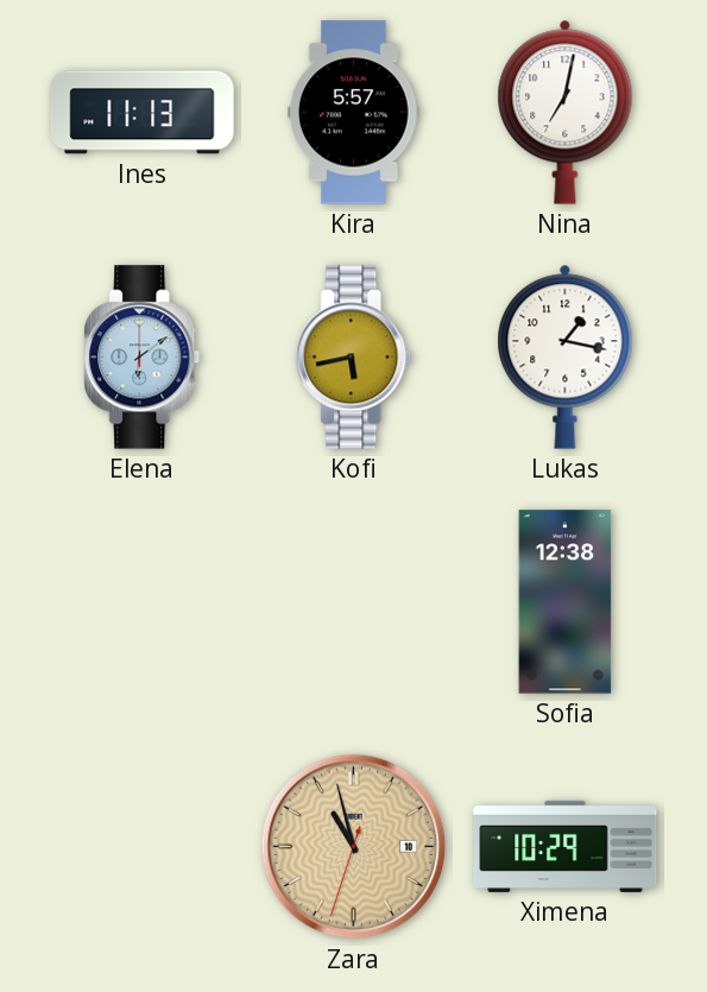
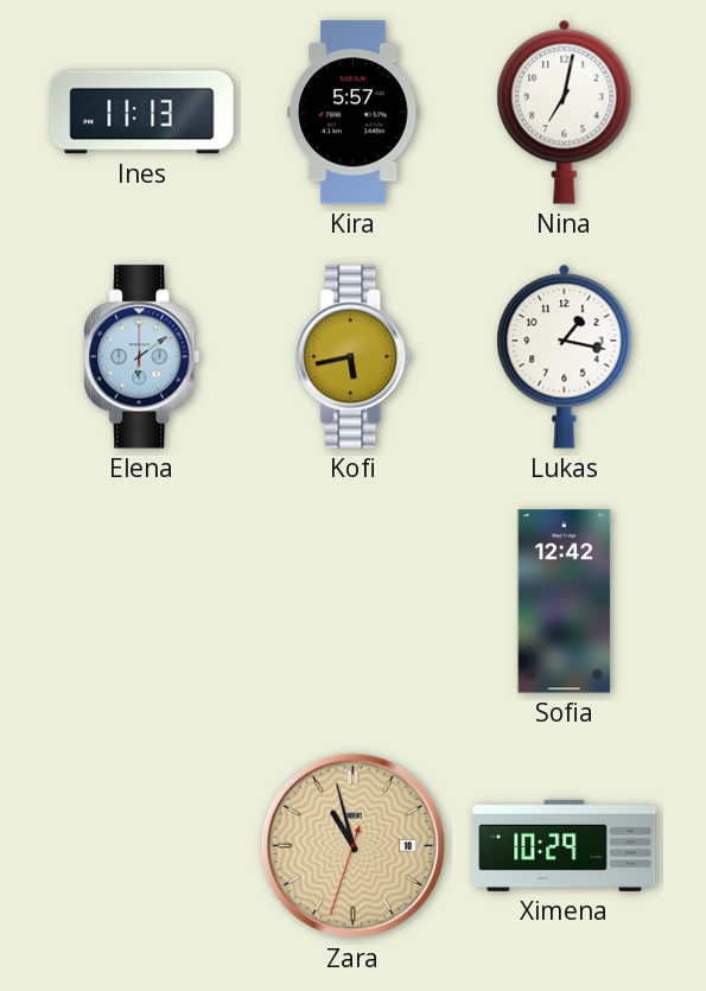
Sofia: 12:38 -> 12:42 (565, 602)
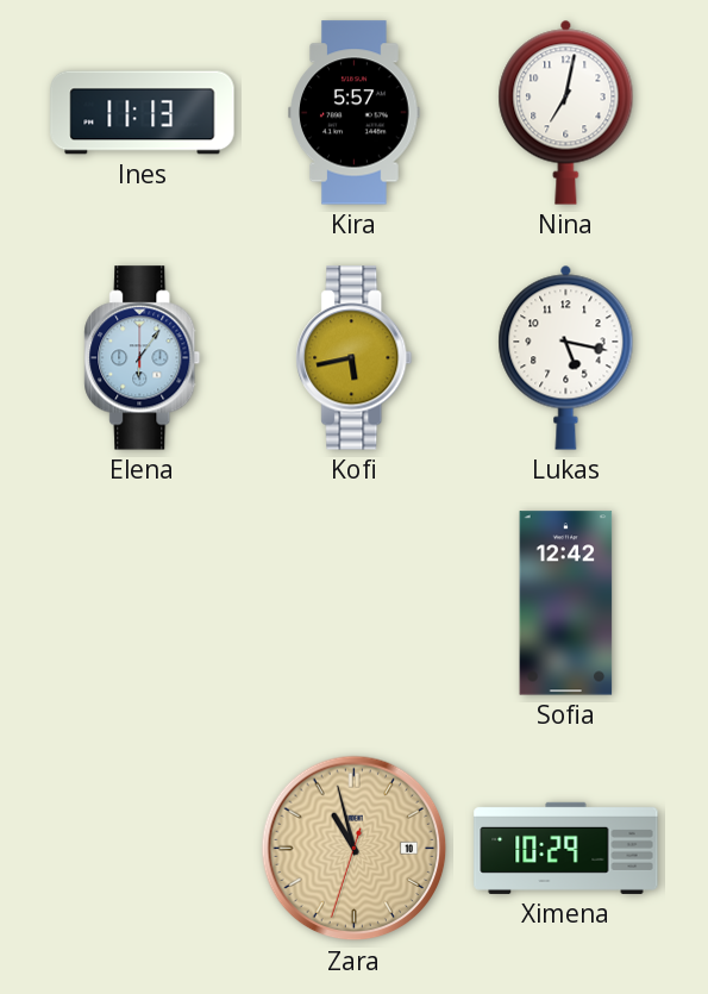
Elena: 6:09 -> 6:06 (143, 358)
Lukas: 1:17 -> 5:17 (566, 357)
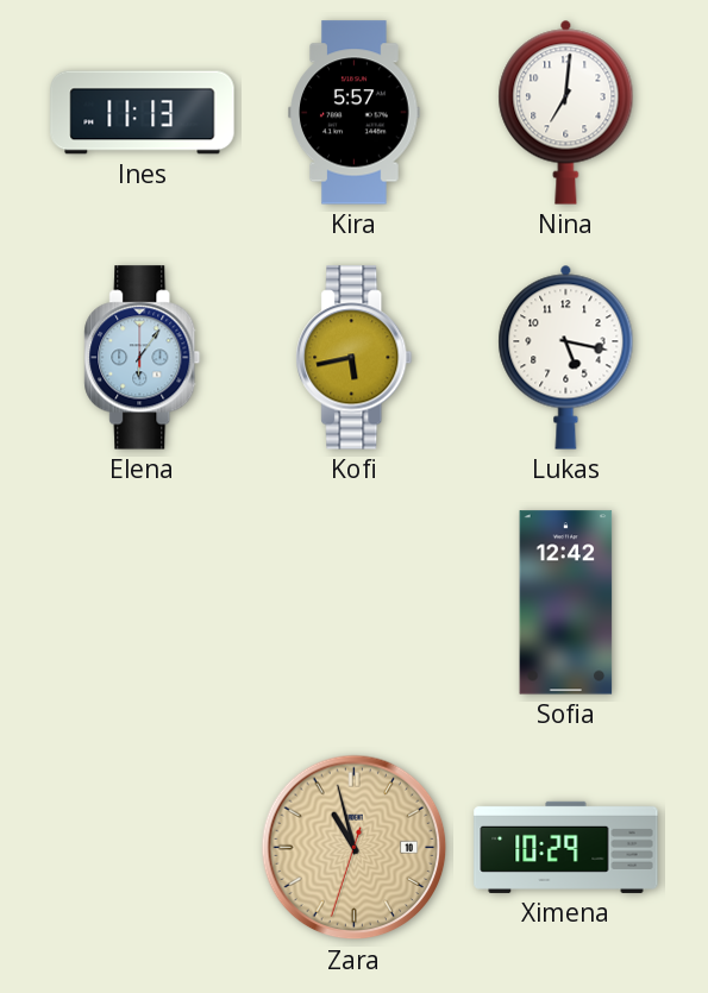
Nina: 7:02 -> 7:01 (566, 112)
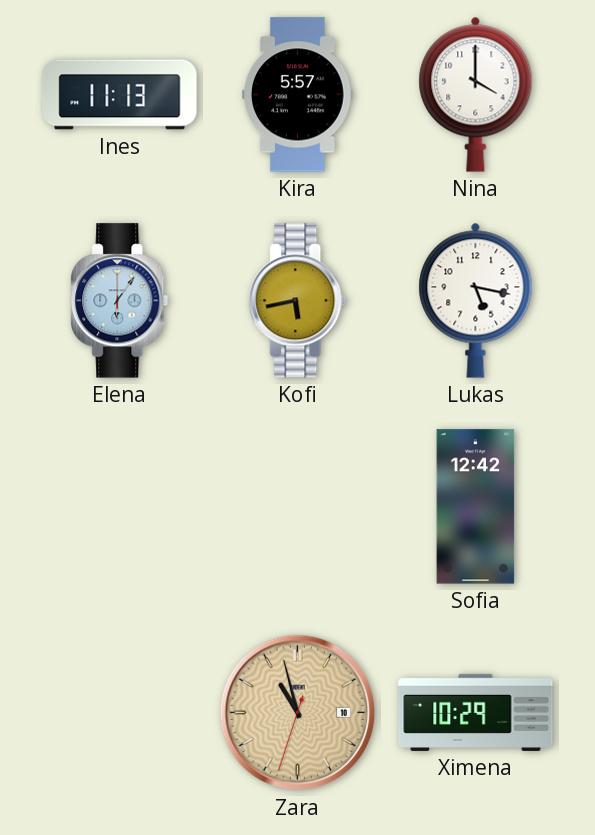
Nina: 7:01 -> 4:00 (476, 94)
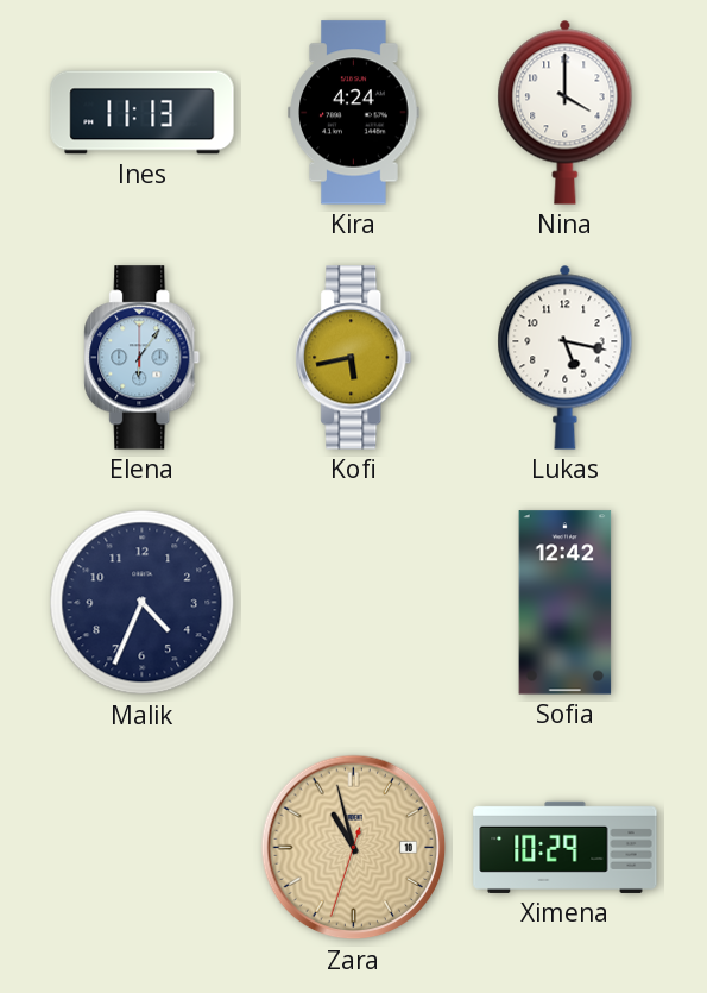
Kira: 5:57 -> 4:24 (354, 113)
Malik: none -> 4:34 (143, 603)
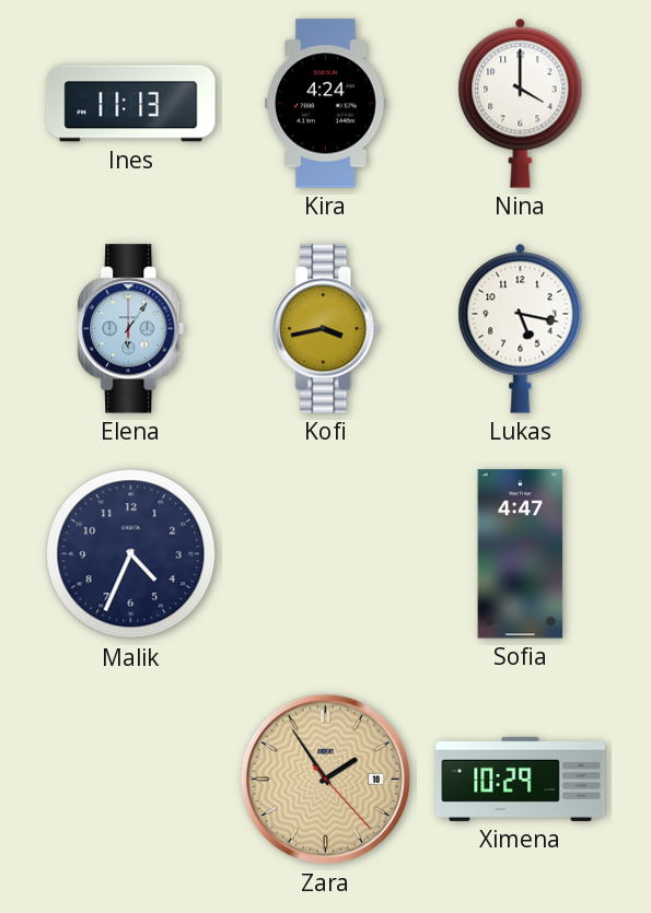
Kofi: 5:43 -> 3:43 (326, 329)
Sofia: 12:42 -> 4:47 (521, 554)
Zara: 10:57 -> 1:54 (326, 780)
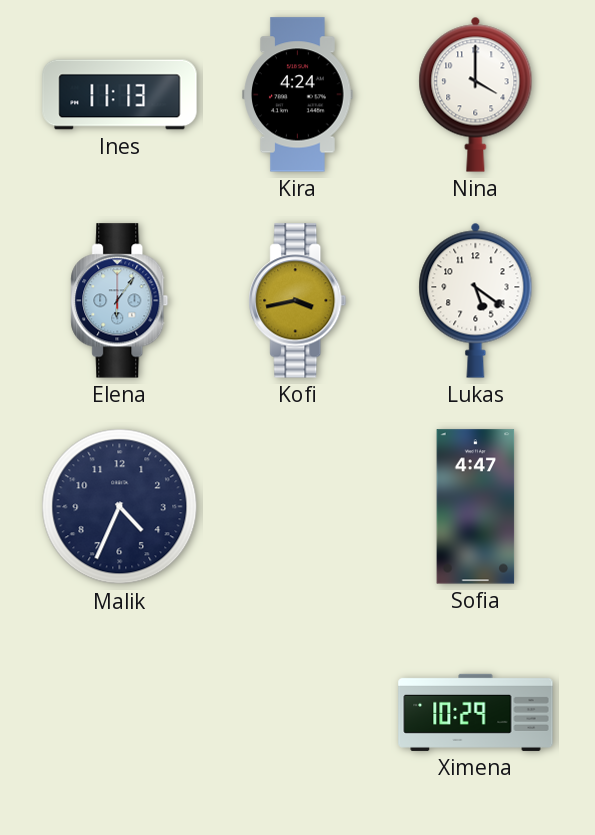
Lukas: 5:17 -> 5:21 (476, 300)
Zara: 1:54 -> none (326, 780)
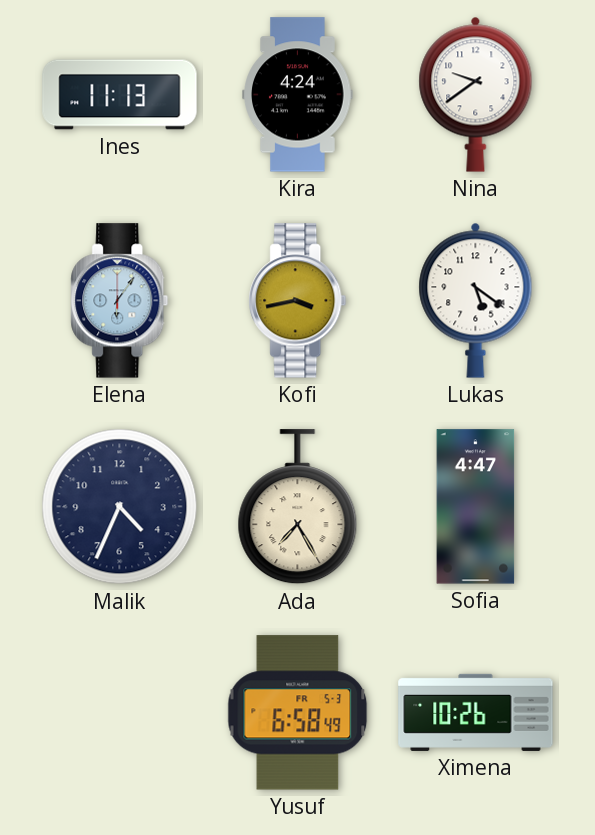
Nina: 4:00 -> 9:39 (476, 94)
Ada: none -> 7:25 (298, 507)
Yusuf: none -> 6:58 (298, 713)
Ximena: 10:29 -> 10:26 (476, 712)
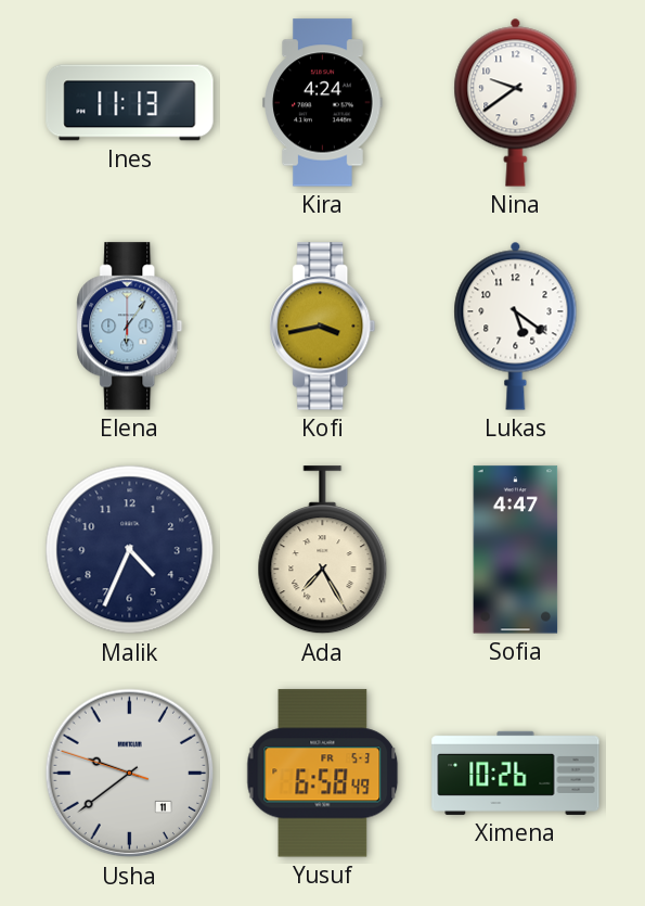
Usha: none -> 9:38 (130, 774)
